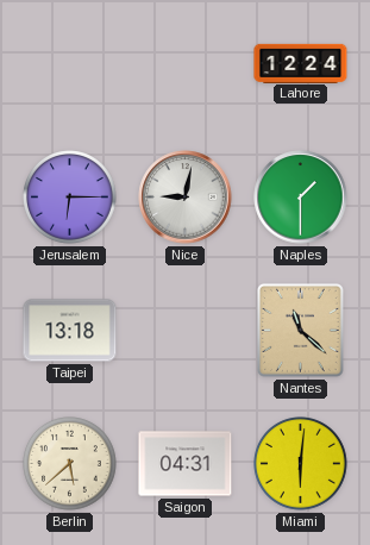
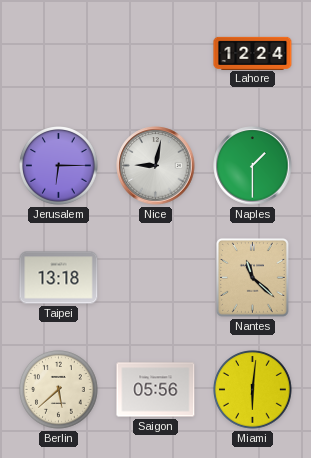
Saigon: 04:31 -> 05:56 (156, 390)
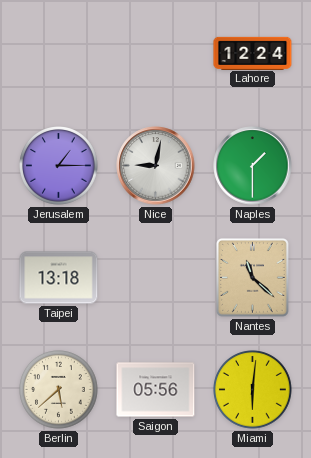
Jerusalem: 6:15 -> 1:15 (59, 166)
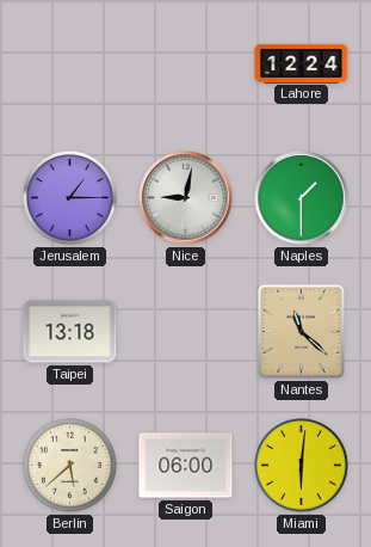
Saigon: 05:56 -> 06:00 (186, 466)
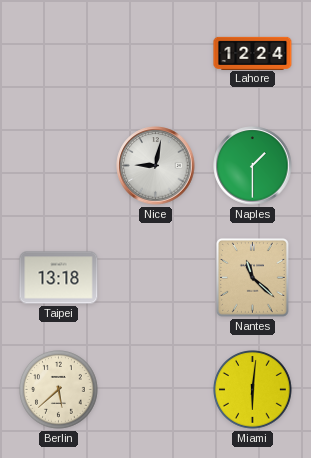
Jerusalem: 1:15 -> none (70, 198)
Saigon: 06:00 -> none (186, 466)
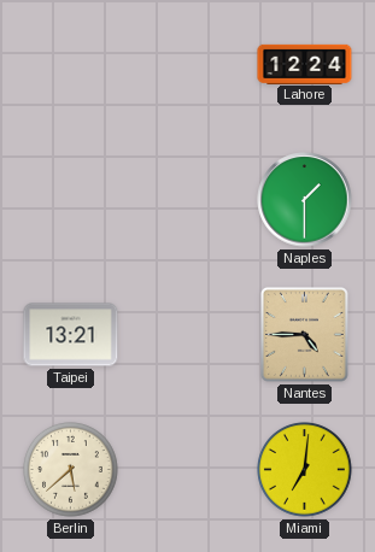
Nice: 9:02 -> none (156, 166)
Taipei: 13:18 -> 13:21 (71, 335)
Nantes: 11:22 -> 4:45 (304, 334)
Miami: 6:01 -> 7:01 (305, 470)
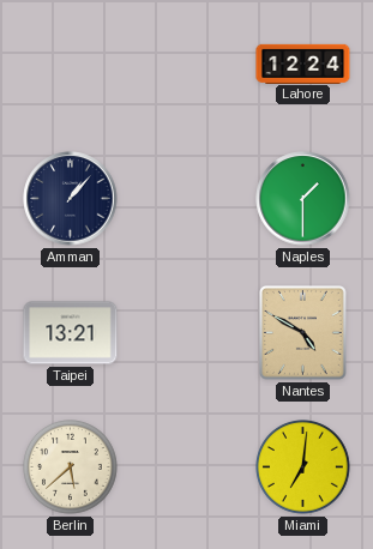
Amman: none -> 1:07 (71, 199)
Nantes: 4:45 -> 4:50 (302, 332)
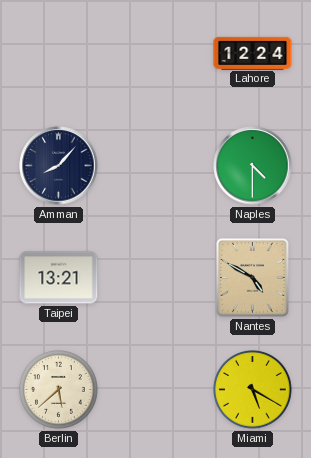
Amman: 1:07 -> 8:07 (59, 166)
Naples: 1:30 -> 4:30 (253, 166)
Miami: 7:01 -> 5:20 (253, 390)
